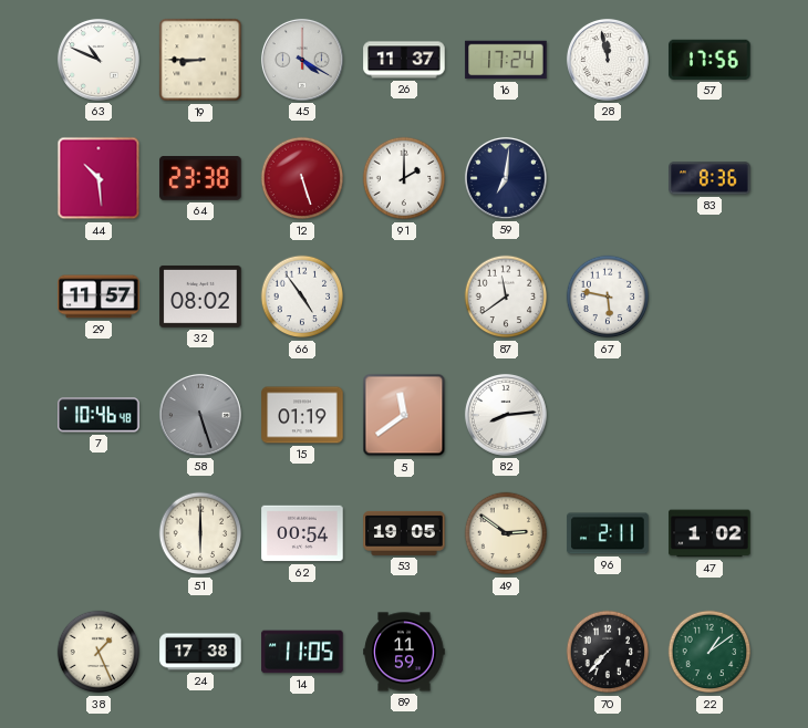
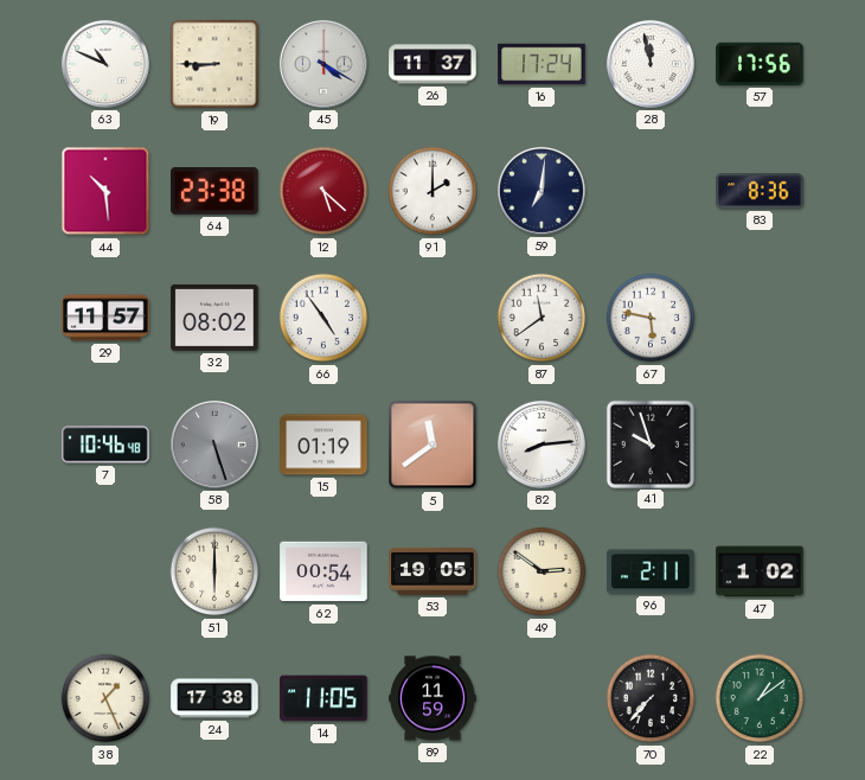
12: 5:27 -> 5:22 (323, 191)
41: none -> 9:57 (649, 443)
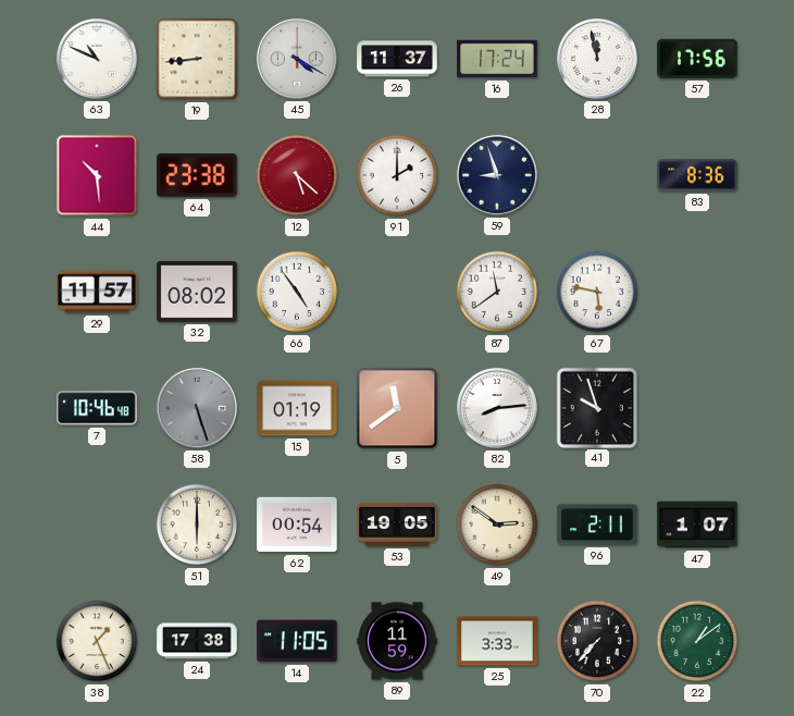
19: 8:45 -> 8:44 (197, 59)
59: 7:01 -> 8:57 (497, 175)
47: 1:02 -> 1:07 (697, 524)
25: none -> 3:33 (497, 641)
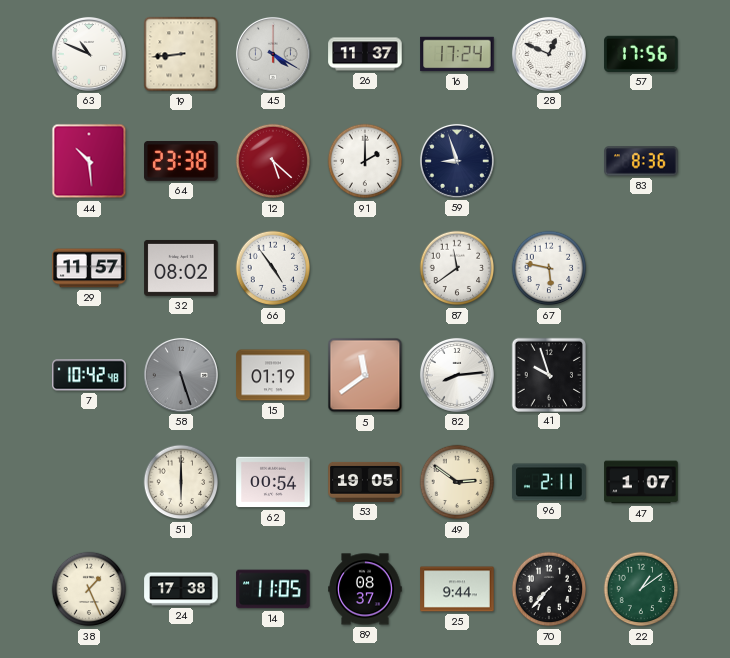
28: 11:58 -> 12:49 (549, 54)
7: 10:46 -> 10:42 (89, 375)
89: 11:59 -> 08:37 (365, 589)
25: 3:33 -> 9:44 (457, 589)
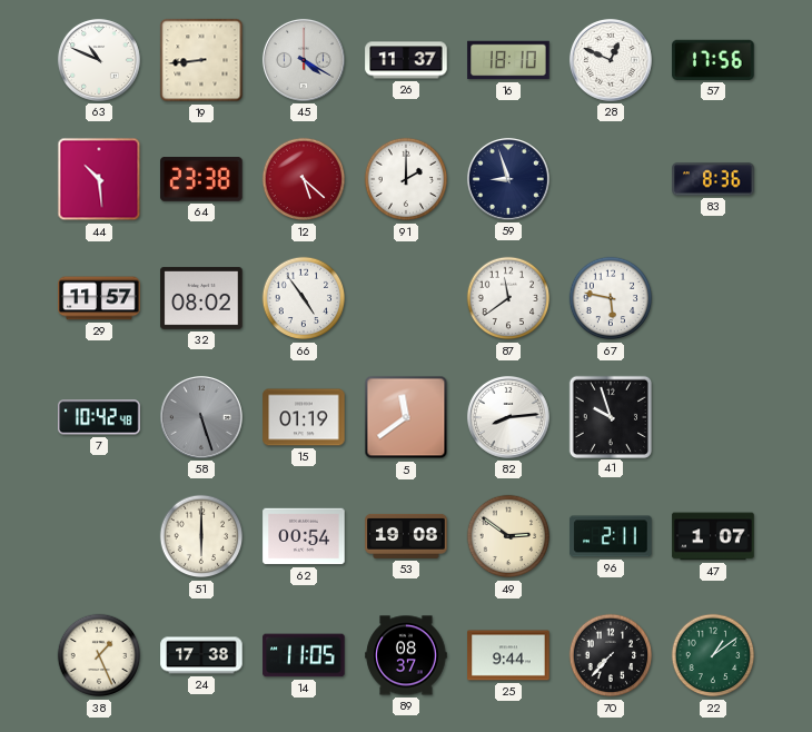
16: 17:24 -> 18:10 (508, 60)
53: 19:05 -> 19:08 (406, 536)
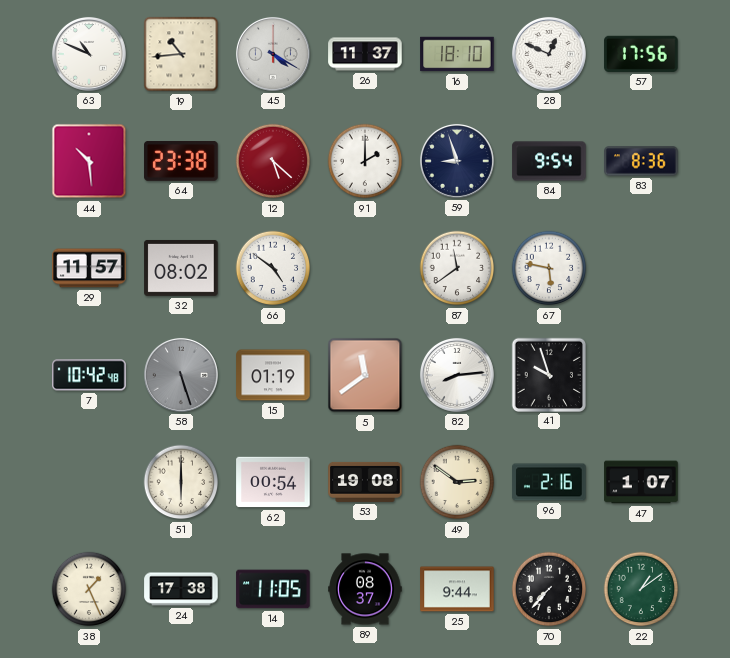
19: 8:44 -> 10:44 (181, 54)
84: none -> 9:54 (549, 161)
66: 4:54 -> 4:51 (273, 268)
96: 2:11 -> 2:16 (549, 482)
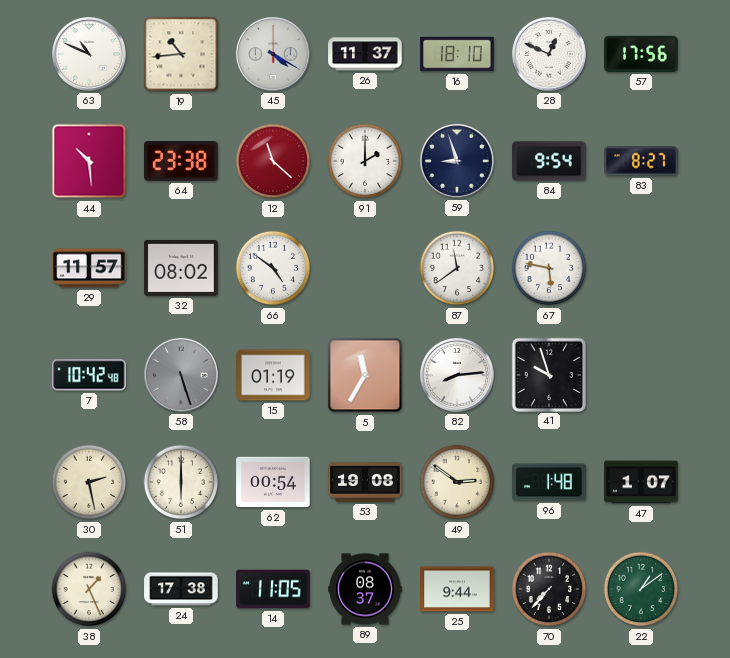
12: 5:22 -> 11:22 (273, 161)
83: 8:36 -> 8:27 (641, 161)
5: 11:39 -> 11:35 (365, 375)
30: none -> 2:28 (89, 482)
96: 2:16 -> 1:48 (549, 482)
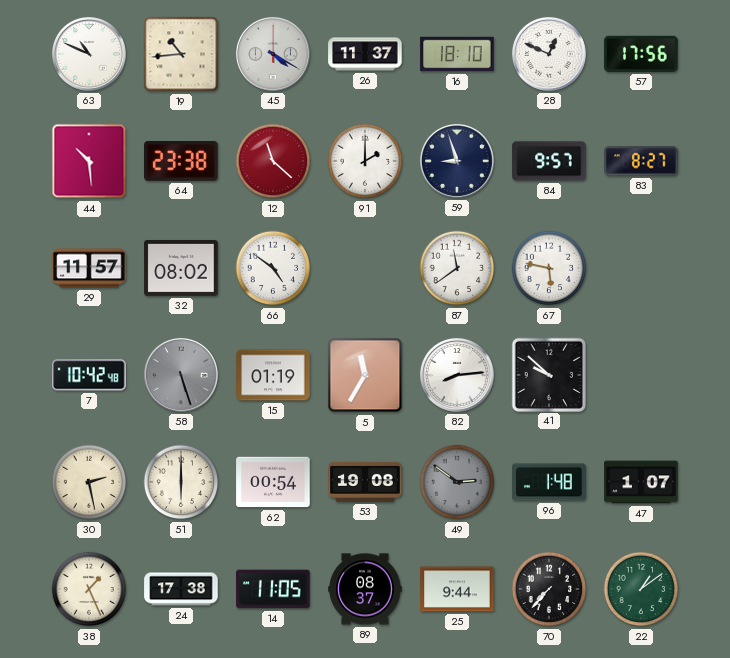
84: 9:54 -> 9:57 (549, 161)
41: 9:57 -> 9:52 (548, 374)
49 dial: cream -> grey (457, 482)
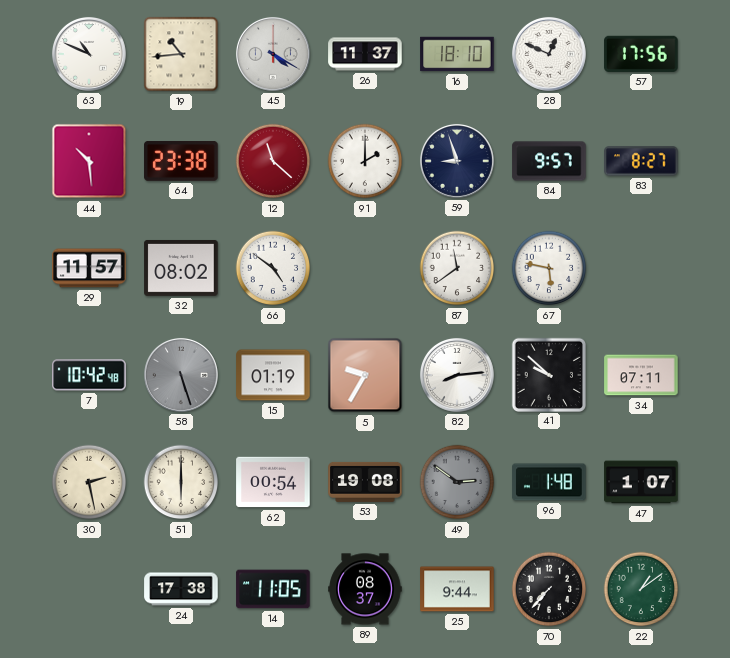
5: 11:35 -> 9:35 (365, 375)
34: none -> 07:11 (641, 375)
38: 1:26 -> none (89, 589)
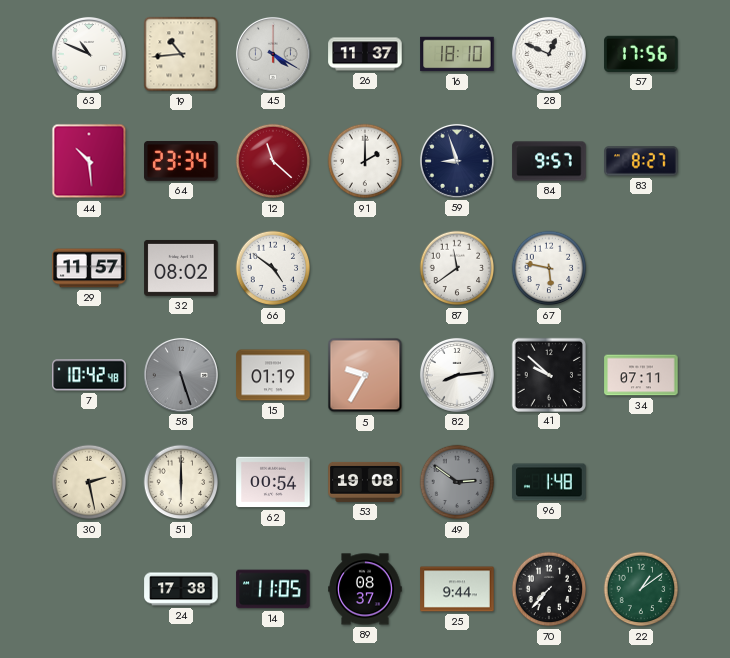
64: 23:38 -> 23:34 (181, 162)
47: 1:07 -> none (641, 482)
